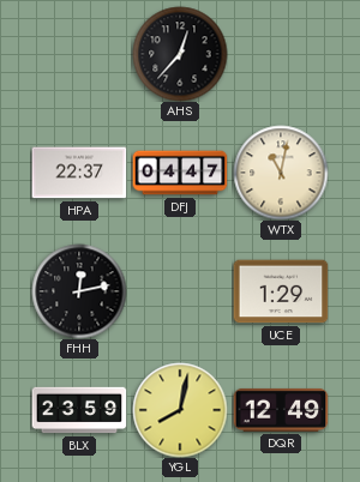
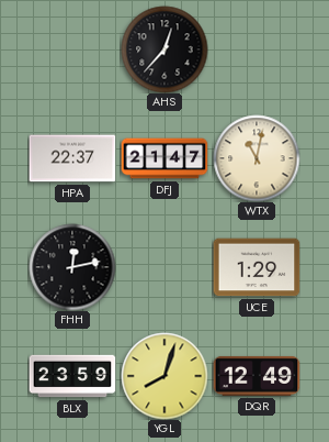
DFJ: 04:47 -> 21:47 (164, 158)
YGL: 8:02 -> 8:03 (164, 376)
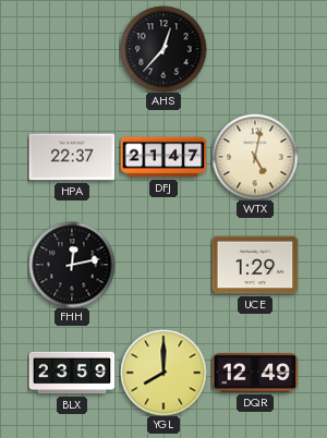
WTX: 11:02 -> 5:02 (255, 157)
YGL: 8:03 -> 8:00 (163, 373)
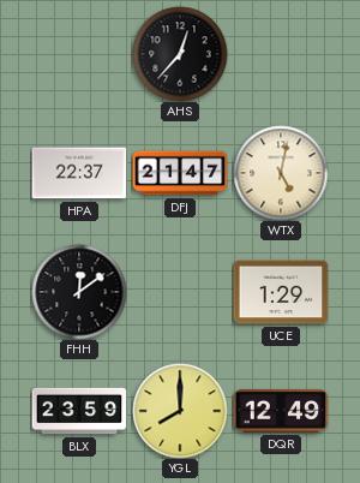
FHH: 12:13 -> 12:09 (79, 292)
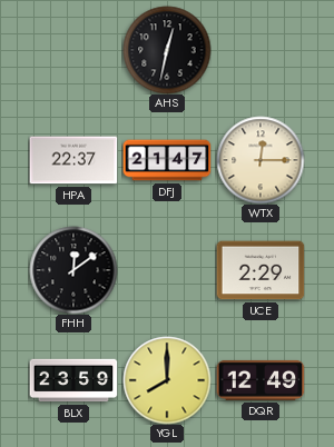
AHS: 12:37 -> 12:32 (167, 50)
WTX: 5:02 -> 12:15 (261, 160)
UCE: 1:29 -> 2:29 (261, 270)
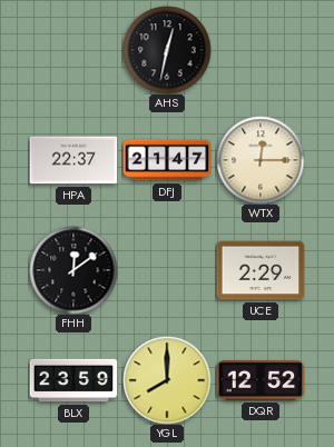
DQR: 12:49 -> 12:52 (261, 380)
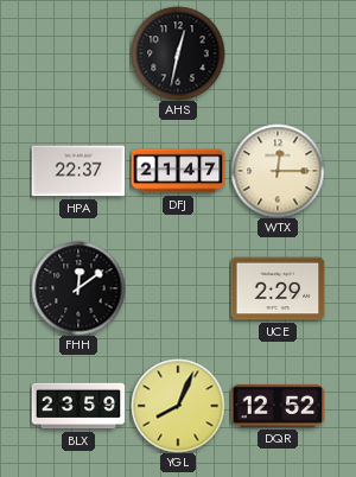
YGL: 8:00 -> 8:04 (178, 406)
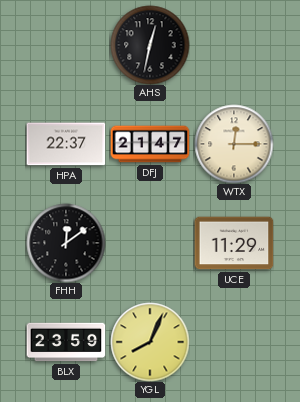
UCE: 2:29 -> 11:29 (234, 243)
DQR: 12:52 -> none (278, 406)
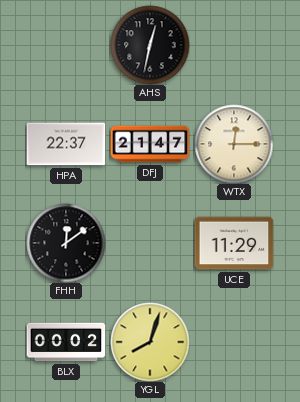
BLX: 23:59 -> 00:02 (66, 342)
YGL: 8:04 -> 8:03 (150, 342)
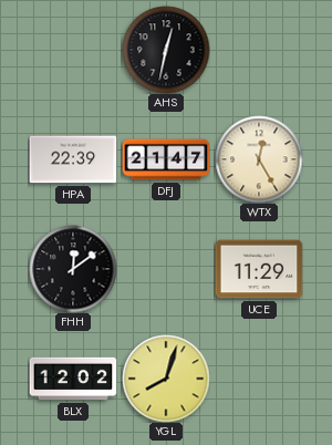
HPA: 22:37 -> 22:39 (73, 159)
WTX: 12:15 -> 12:25 (259, 159)
BLX: 00:02 -> 12:02 (73, 379)
